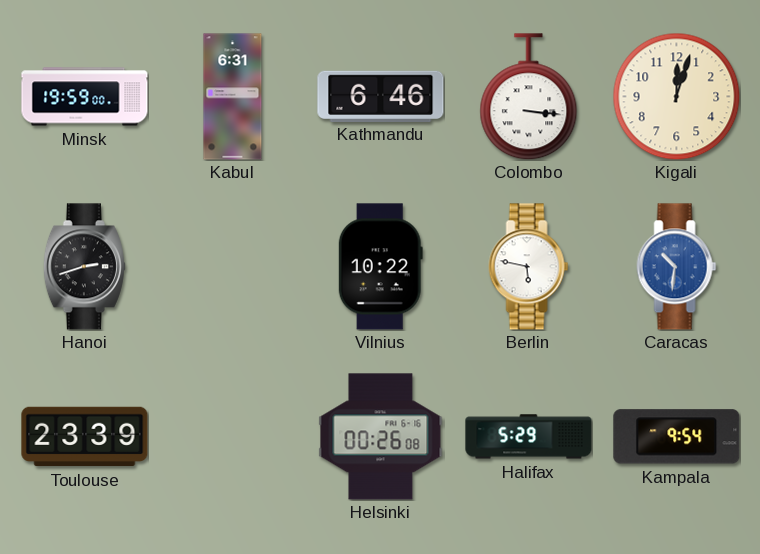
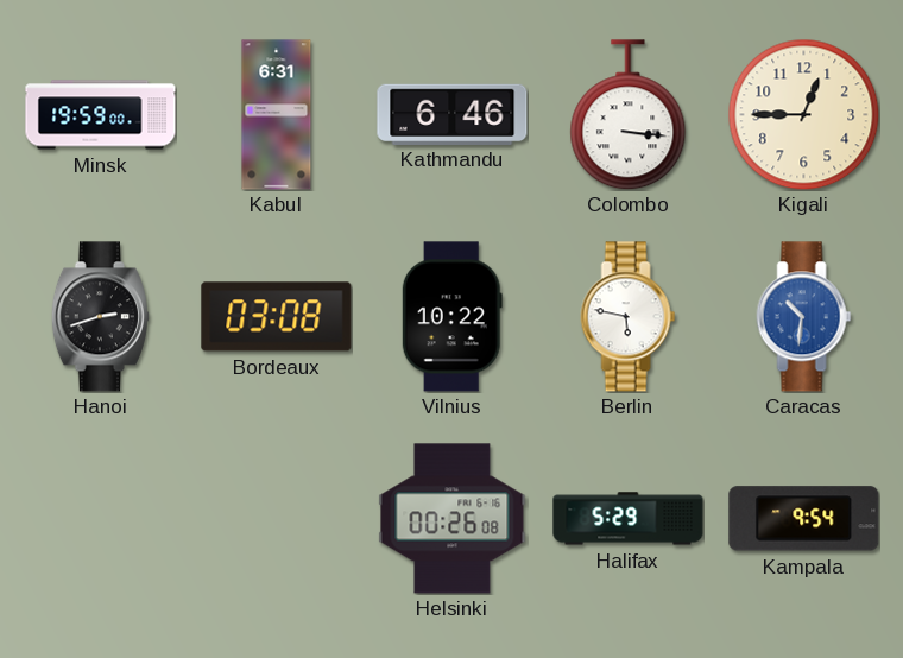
Kigali: 12:03 -> 12:45 (803, 114)
Bordeaux: none -> 03:08 (277, 317)
Toulouse: 23:39 -> none (85, 437)
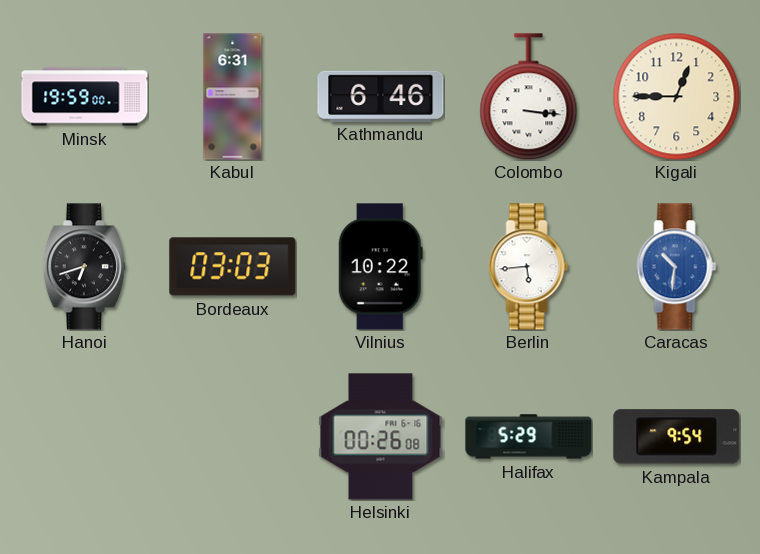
Hanoi: 2:42 -> 6:42 (84, 267)
Bordeaux: 03:08 -> 03:03 (233, 267)
Berlin: 5:47 -> 5:44 (529, 267)
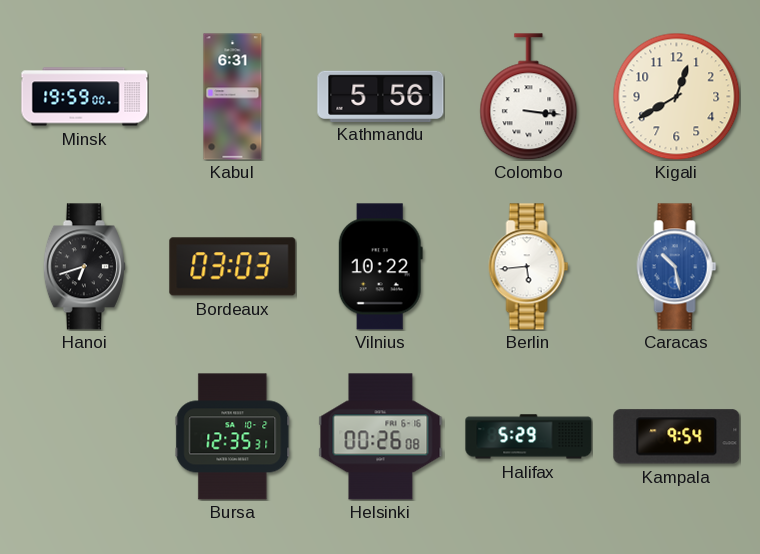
Kathmandu: 6:46 -> 5:56 (381, 96)
Kigali: 12:45 -> 12:40 (676, 96)
Caracas: 10:31 -> 10:28 (677, 267)
Bursa: none -> 12:35 (233, 437)
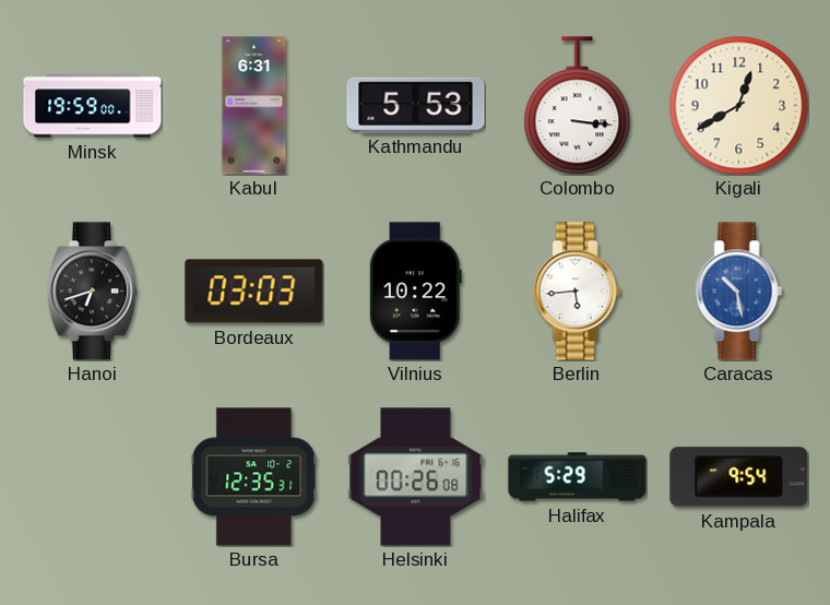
Kathmandu: 5:56 -> 5:53 (416, 105)
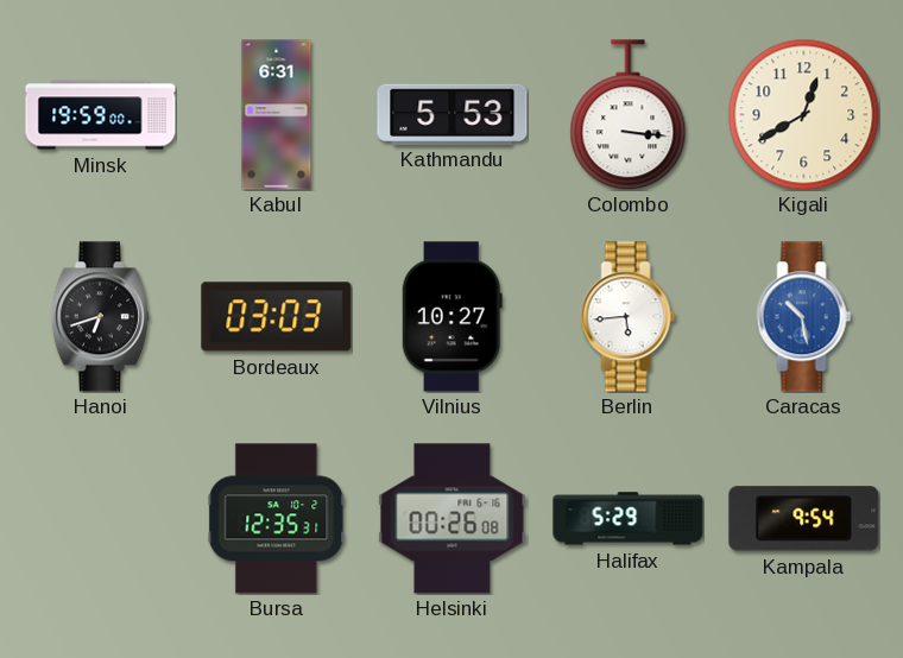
Vilnius: 10:22 -> 10:27 (451, 317)
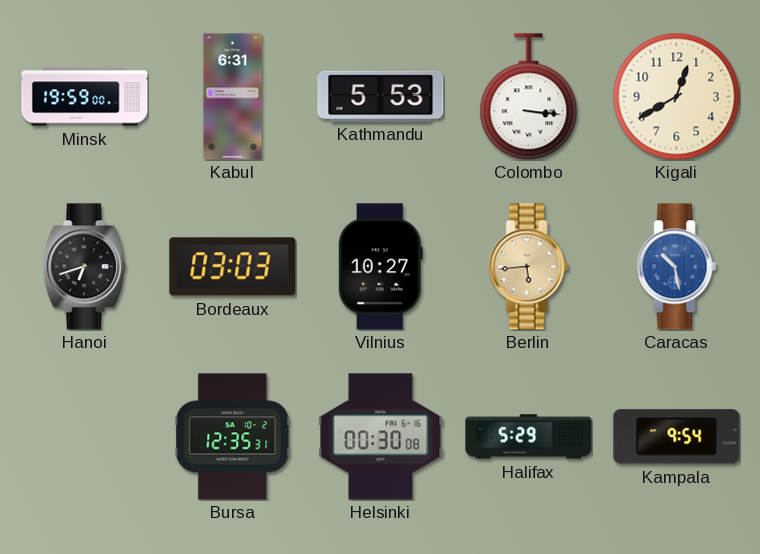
Berlin dial: white -> champagne (529, 267)
Helsinki: 00:26 -> 00:30 (381, 437)
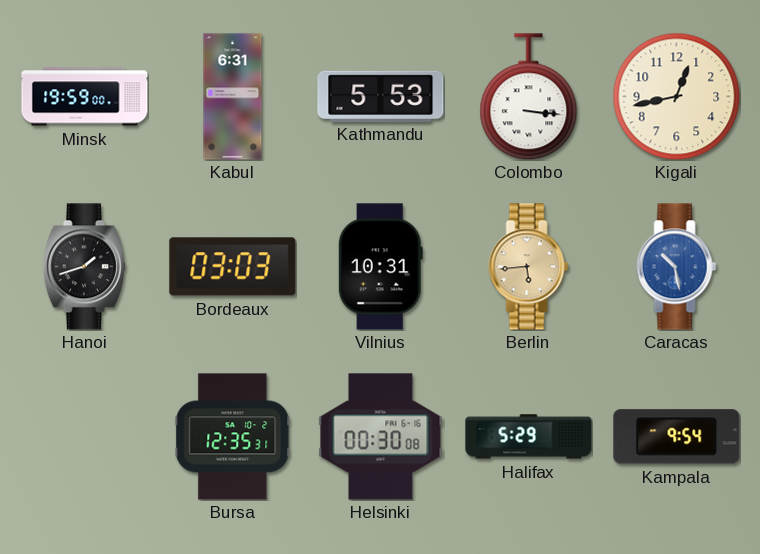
Kigali: 12:40 -> 12:43 (676, 96)
Hanoi: 6:42 -> 1:42 (84, 267)
Vilnius: 10:27 -> 10:31 (380, 267)
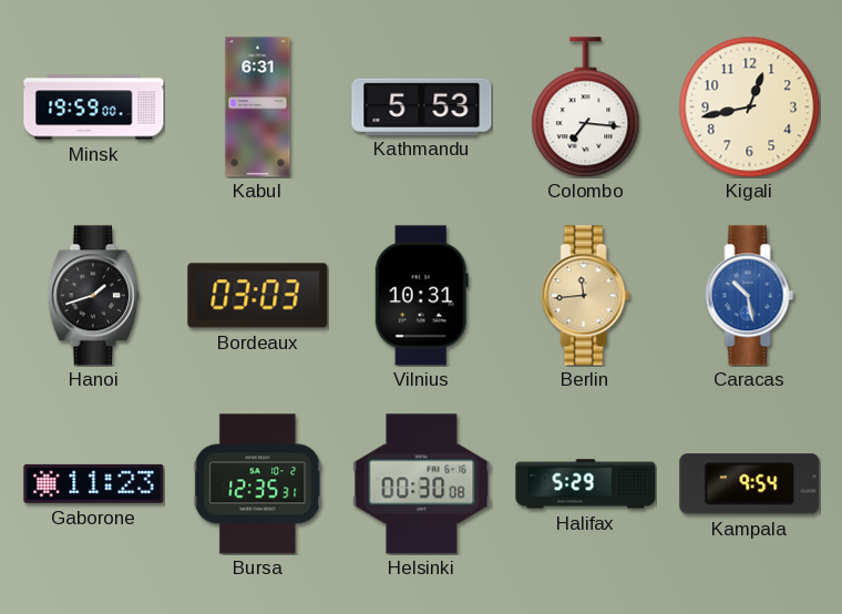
Colombo: 3:16 -> 7:16 (586, 108)
Berlin: 5:44 -> 11:44 (586, 296)
Gaborone: none -> 11:23 (94, 483)
